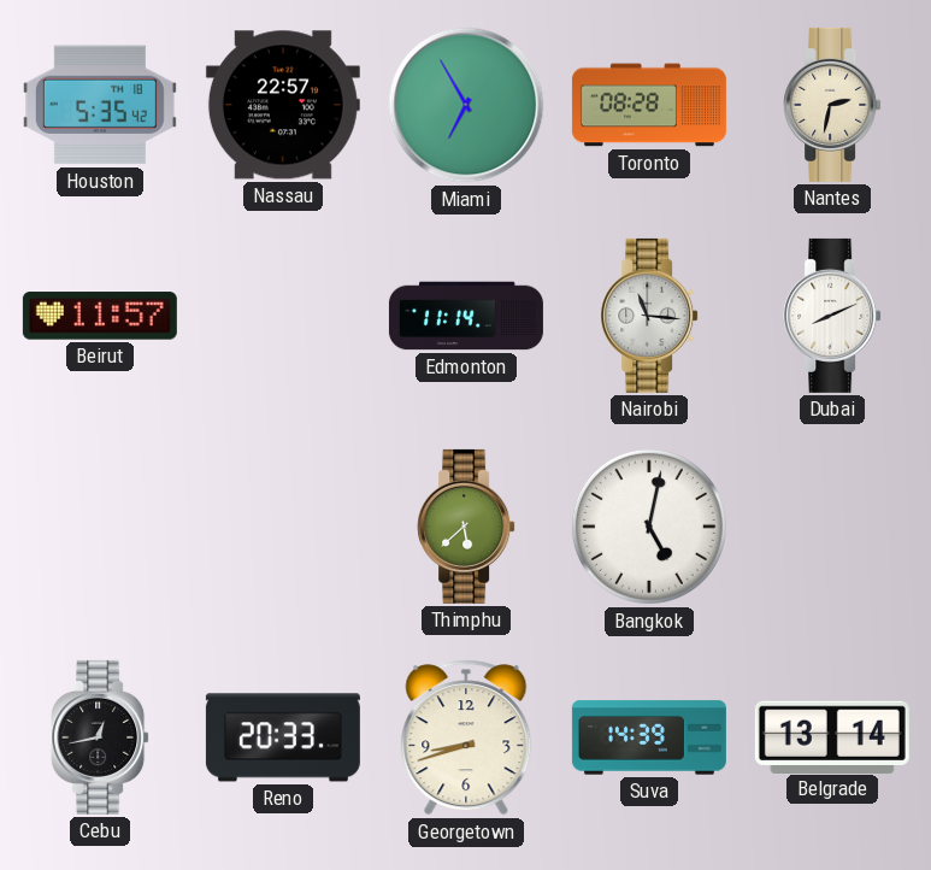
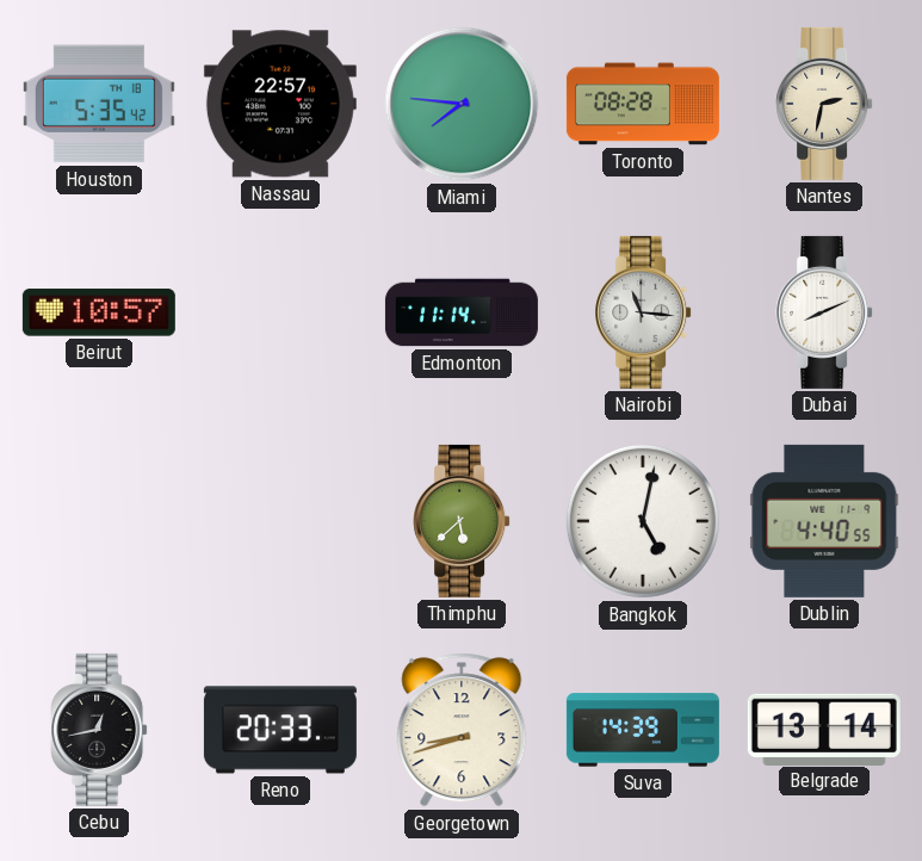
Miami: 6:55 -> 7:46 (462, 104)
Beirut: 11:57 -> 10:57 (99, 312)
Dublin: none -> 4:40 (824, 521)
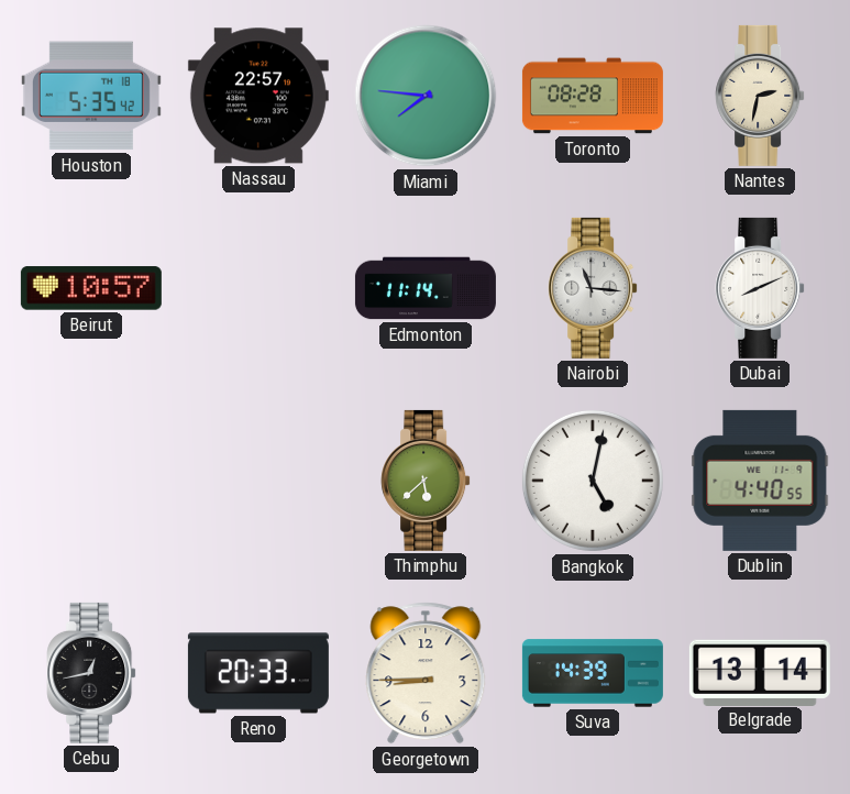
Georgetown: 8:42 -> 8:45 (426, 673)
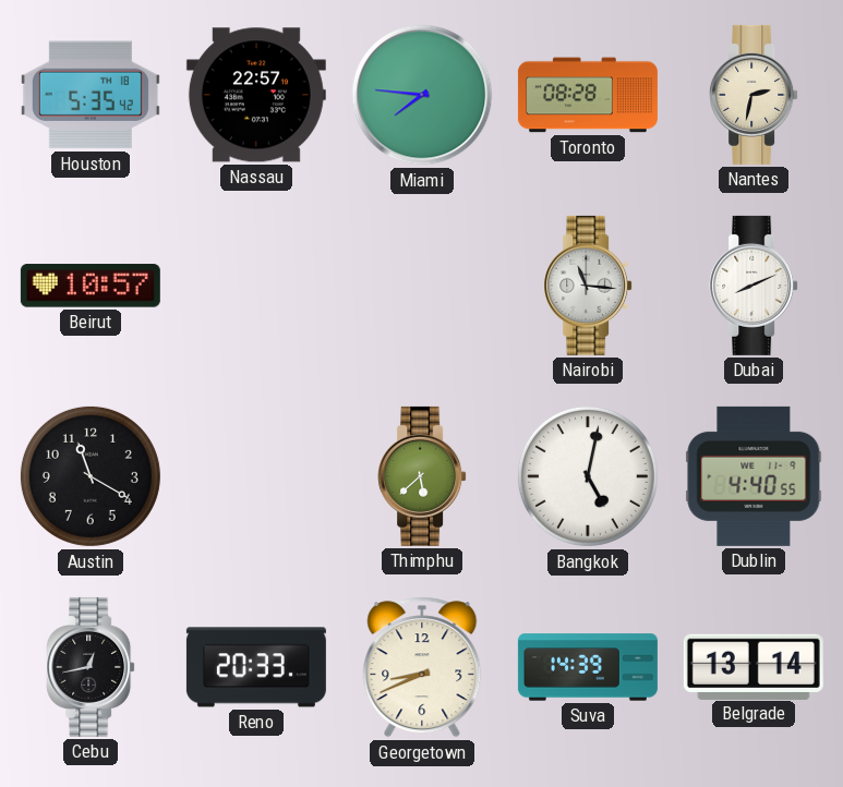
Edmonton: 11:14 -> none (426, 288)
Austin: none -> 11:20 (91, 476)
Georgetown: 8:45 -> 8:41 (422, 667)
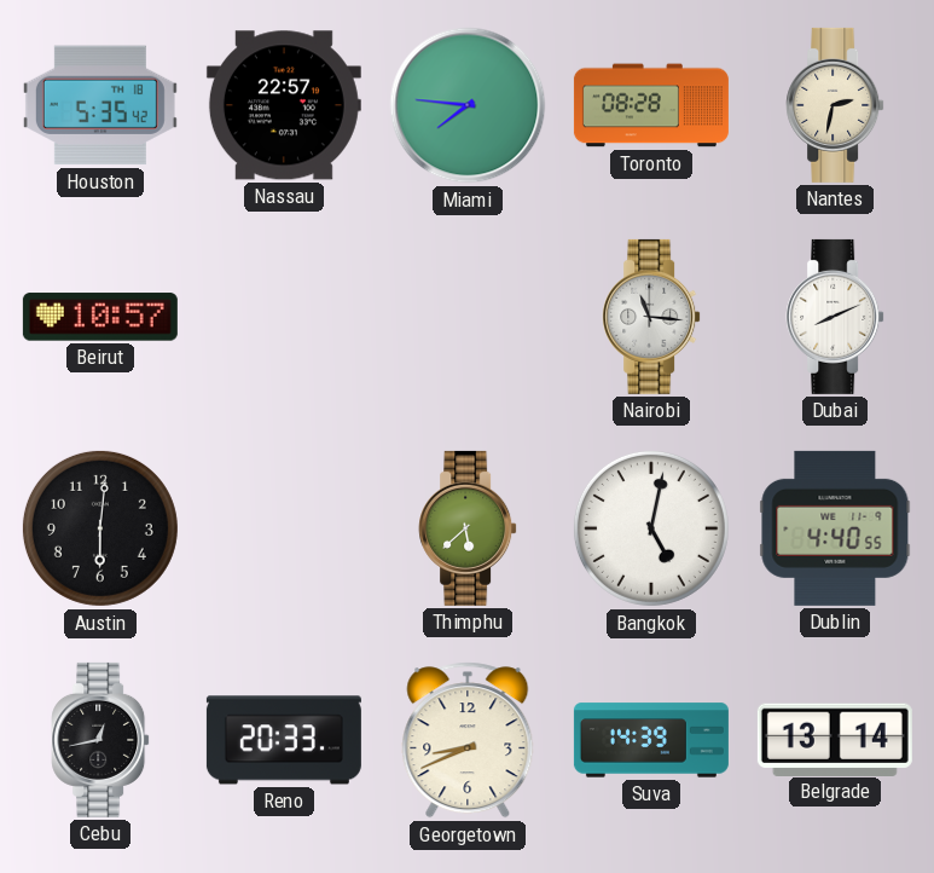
Austin: 11:20 -> 6:01 (100, 528)
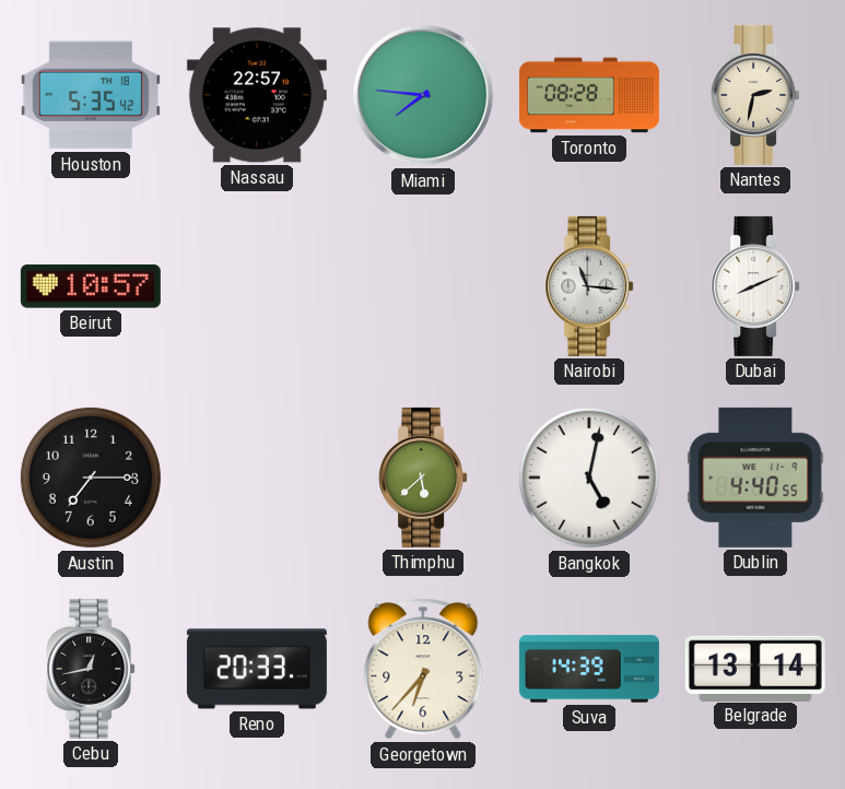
Austin: 6:01 -> 7:15 (91, 478)
Georgetown: 8:41 -> 6:37 (423, 669)
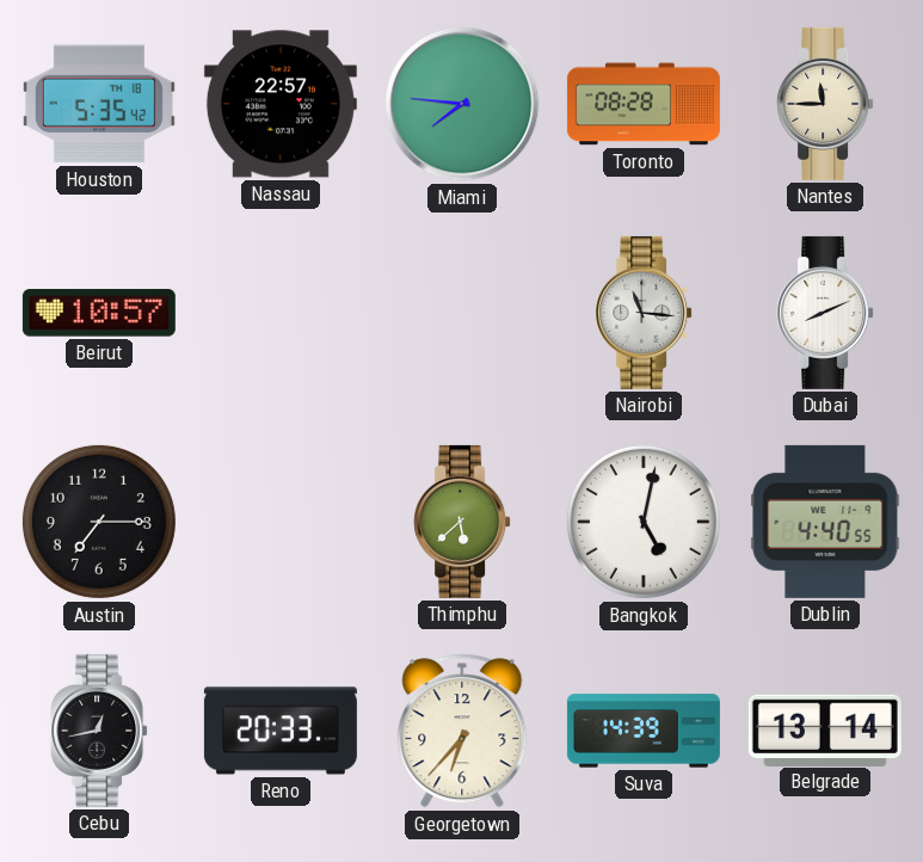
Nantes: 2:32 -> 11:45 (825, 104)
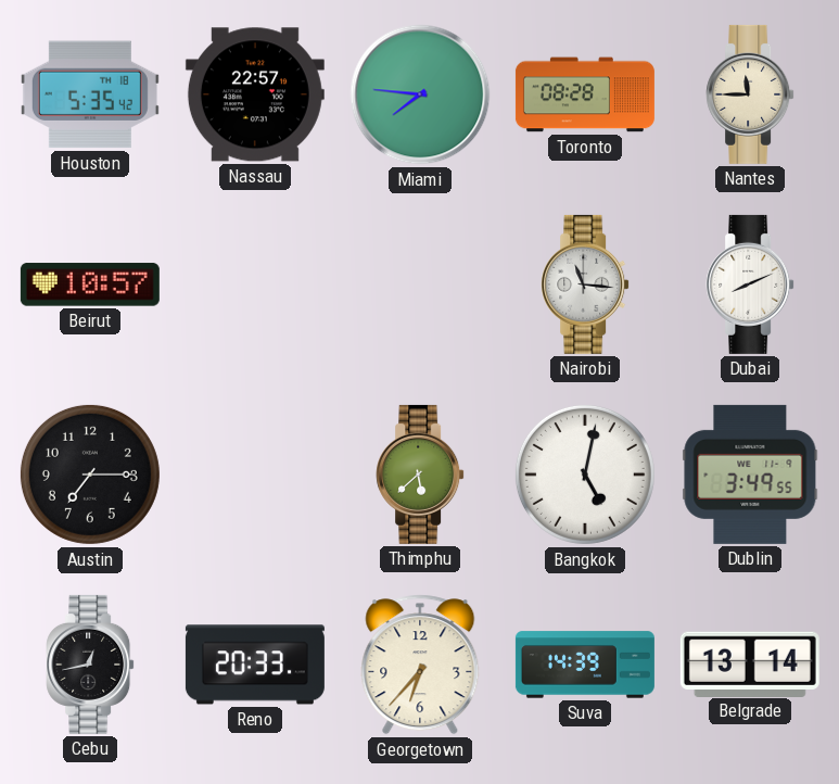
Dublin: 4:40 -> 3:49 (750, 475)
